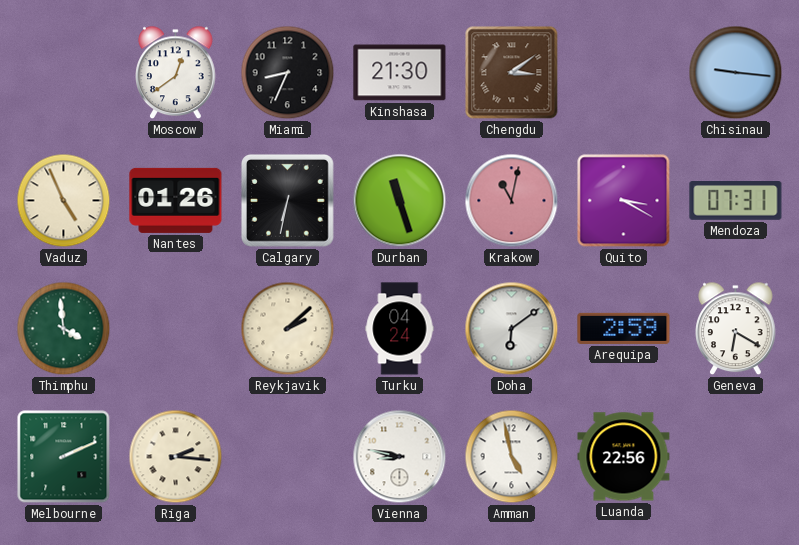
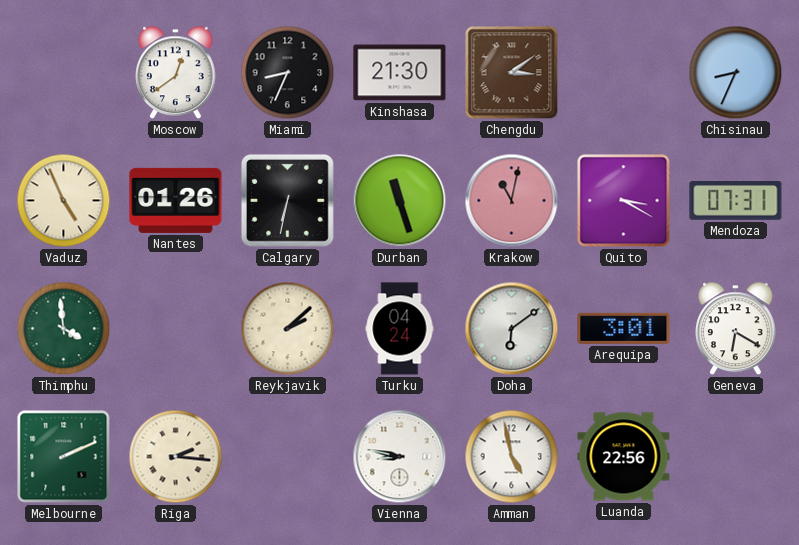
Chisinau: 9:16 -> 8:34 (736, 73)
Arequipa: 2:59 -> 3:01 (624, 328)
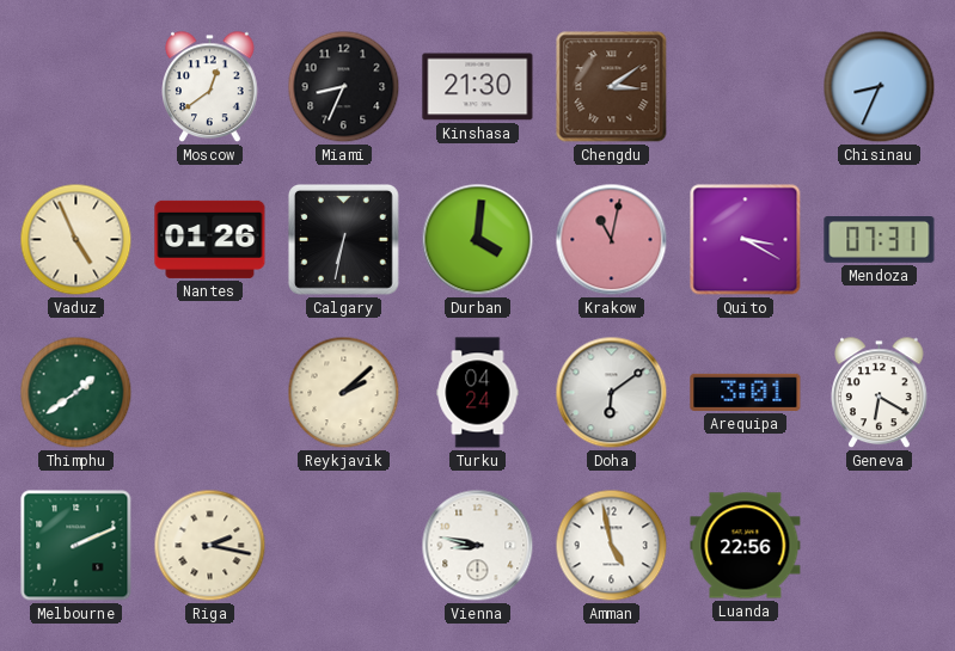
Durban: 11:27 -> 4:01 (478, 240)
Thimphu: 3:59 -> 1:39 (76, 393)
Riga: 2:16 -> 2:17 (210, 546)
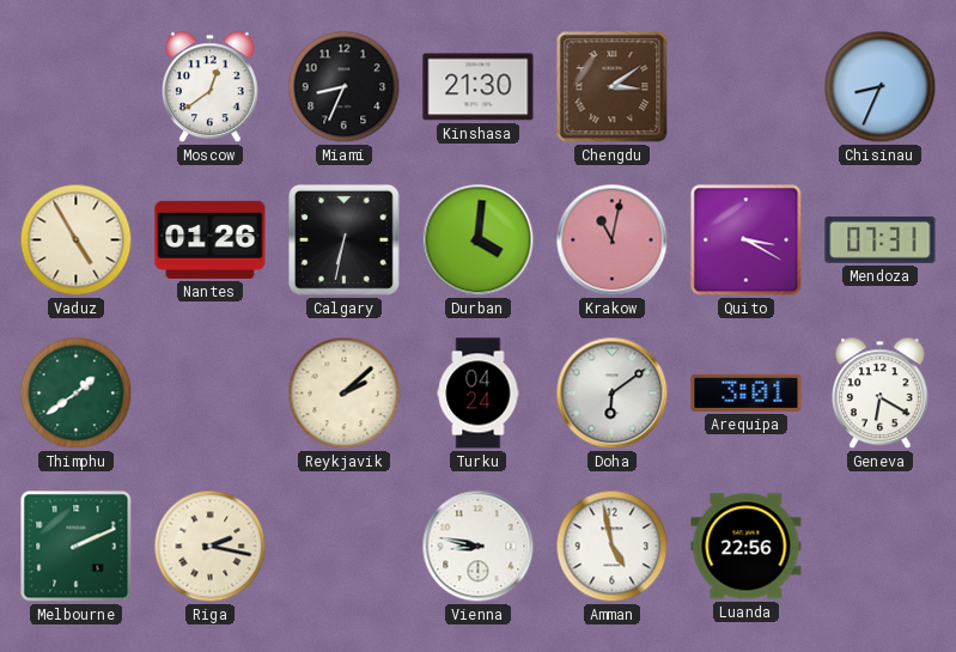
Vaduz: 4:56 -> 4:55 (77, 240)
